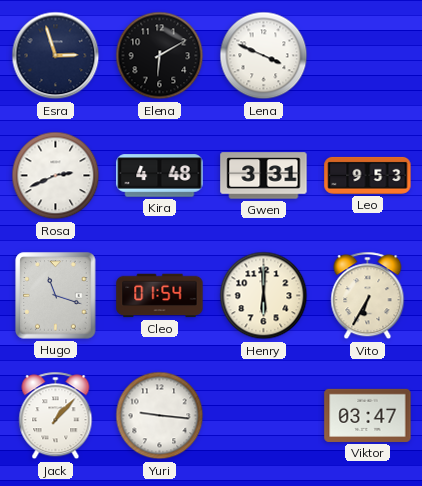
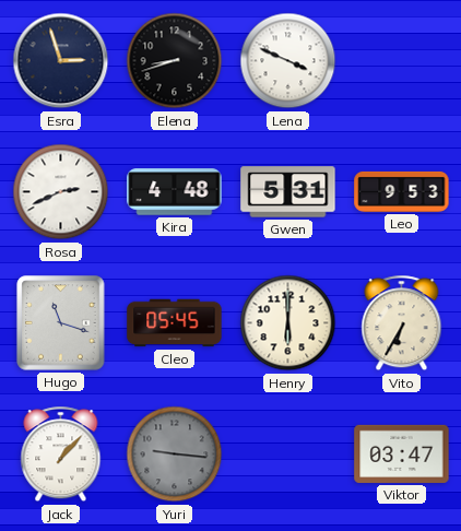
Elena: 6:10 -> 8:42 (175, 61)
Gwen: 3:31 -> 5:31 (288, 192)
Cleo: 01:54 -> 05:45 (175, 323)
Yuri dial: white -> grey (175, 455)
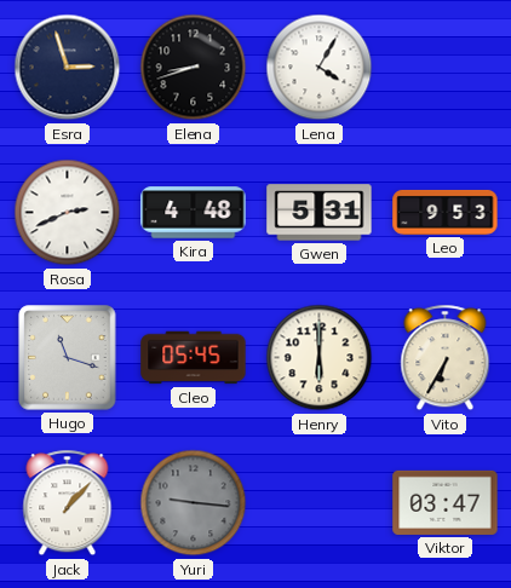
Lena: 3:49 -> 4:05 (320, 68)
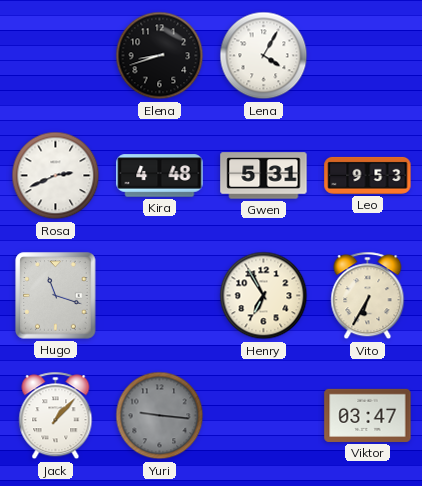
Esra: 2:57 -> none (68, 68)
Cleo: 05:45 -> none (194, 358)
Henry: 6:00 -> 6:55 (264, 296)
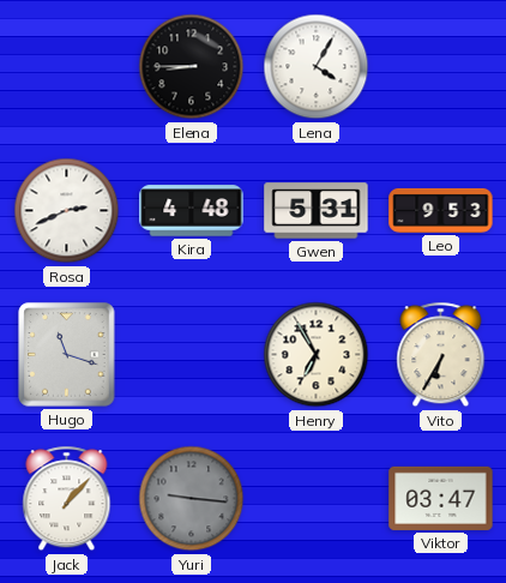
Elena: 8:42 -> 8:45 (192, 67)
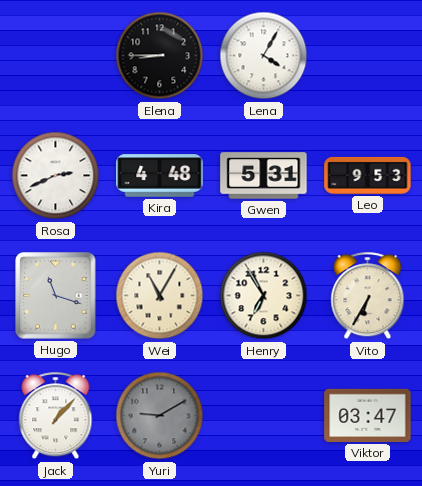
Wei: none -> 11:05 (160, 296)
Yuri: 9:16 -> 9:10 (160, 416)
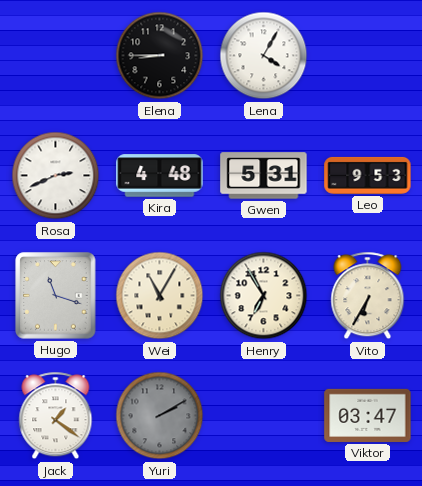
Jack: 1:07 -> 1:21 (56, 416)
Yuri: 9:10 -> 2:10 (160, 416)
